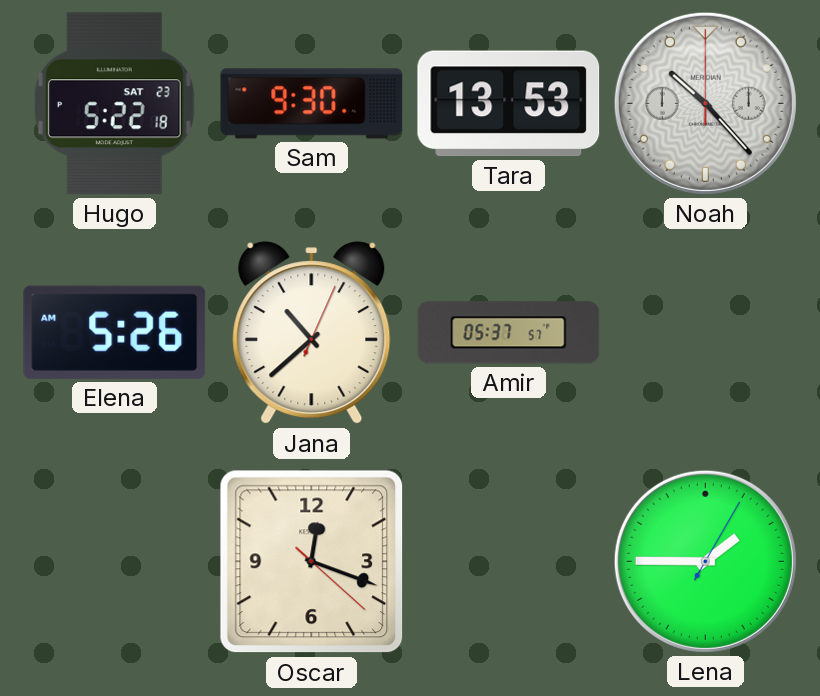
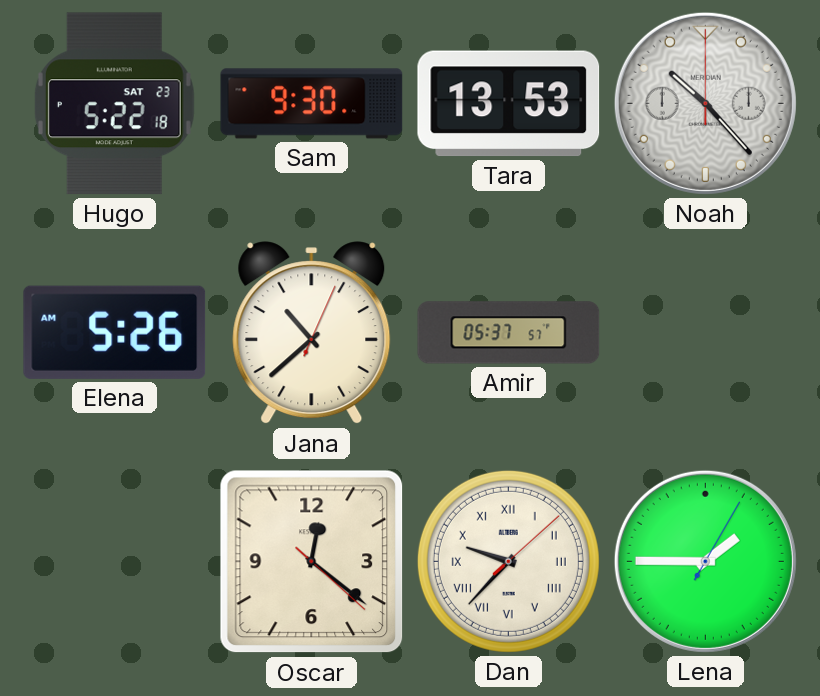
Oscar: 12:18 -> 12:21 (312, 562)
Dan: none -> 9:37 (508, 561)
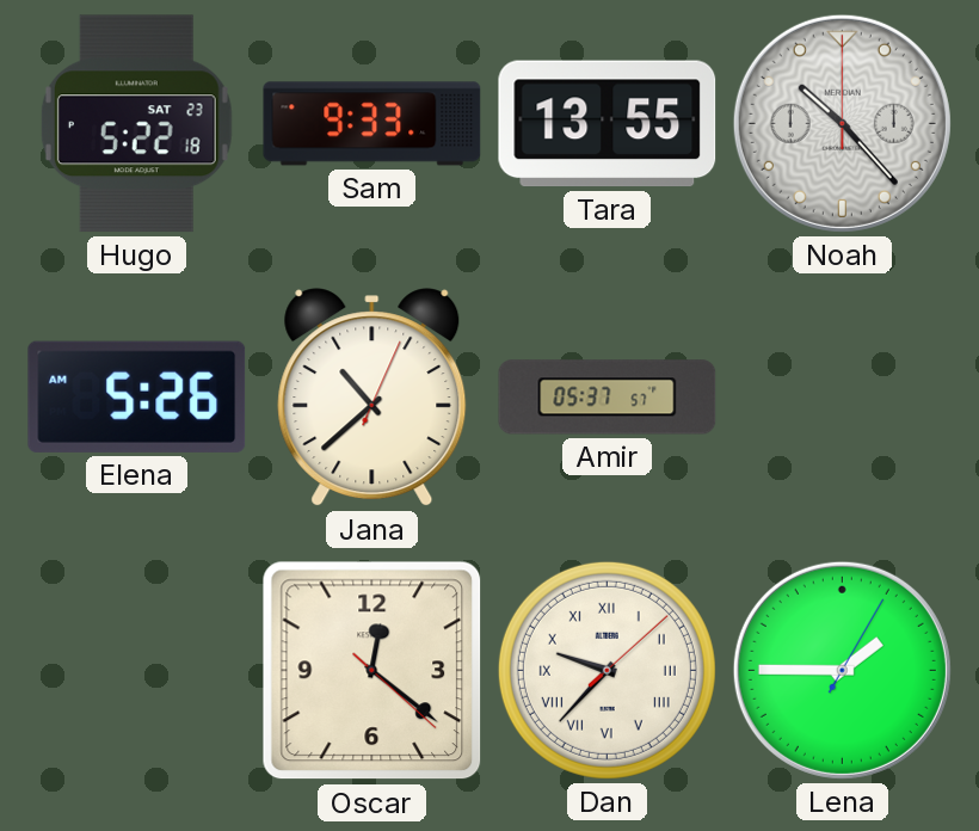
Sam: 9:30 -> 9:33 (372, 124)
Tara: 13:53 -> 13:55 (608, 124)
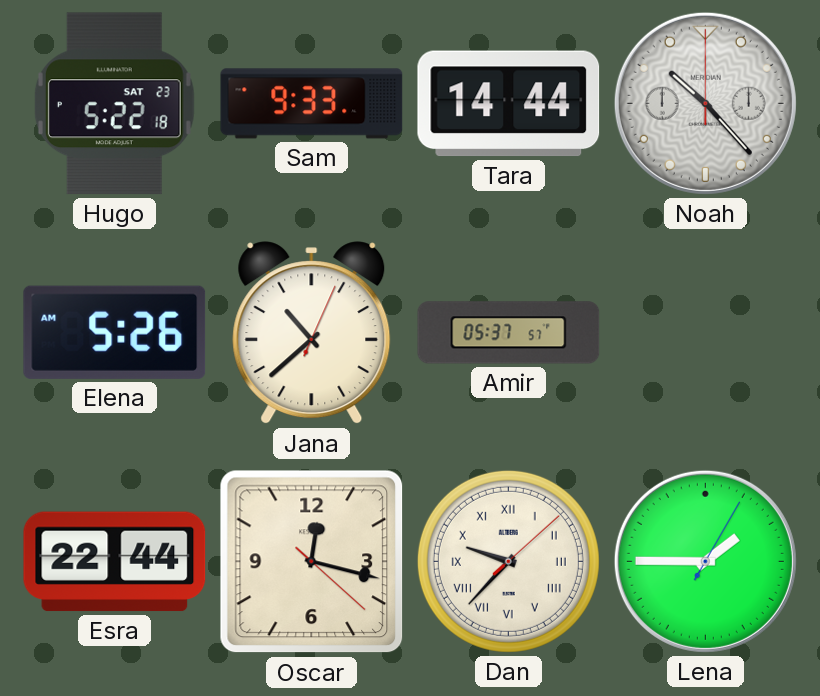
Tara: 13:55 -> 14:44 (509, 104)
Esra: none -> 22:44 (115, 562)
Oscar: 12:21 -> 12:17 (312, 562)
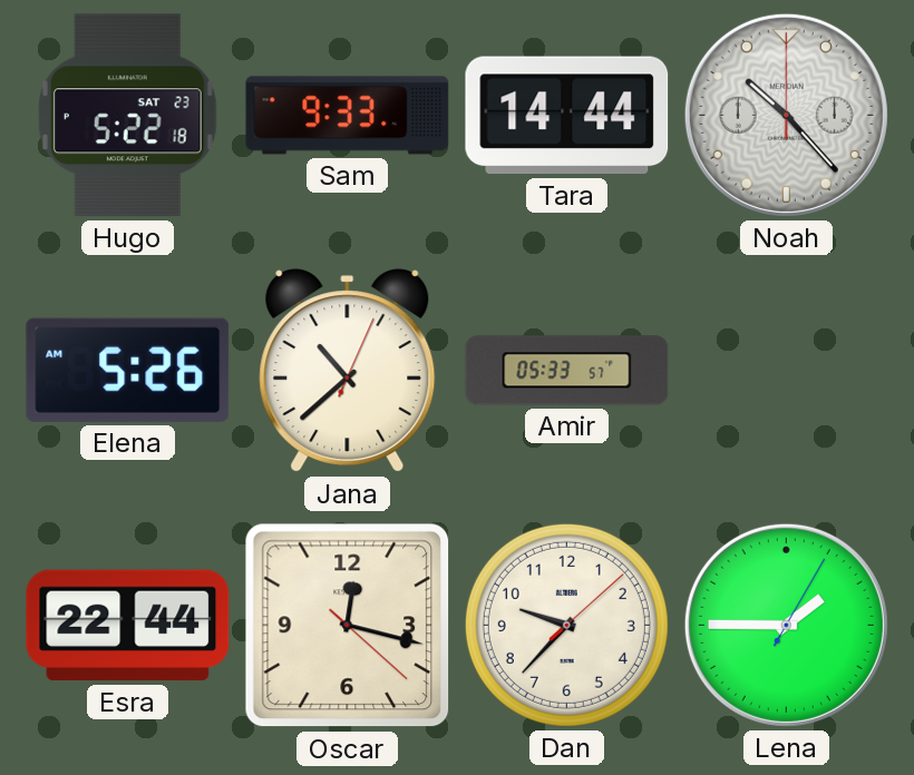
Amir: 05:37 -> 05:33 (567, 371)
Dan numerals: Roman -> Arabic (566, 625)
